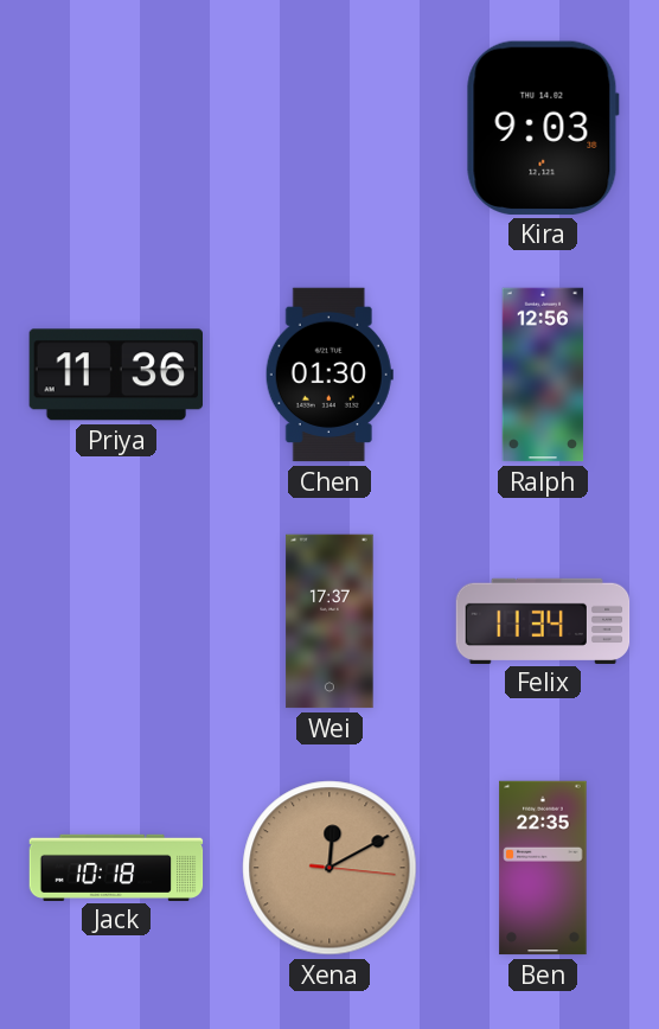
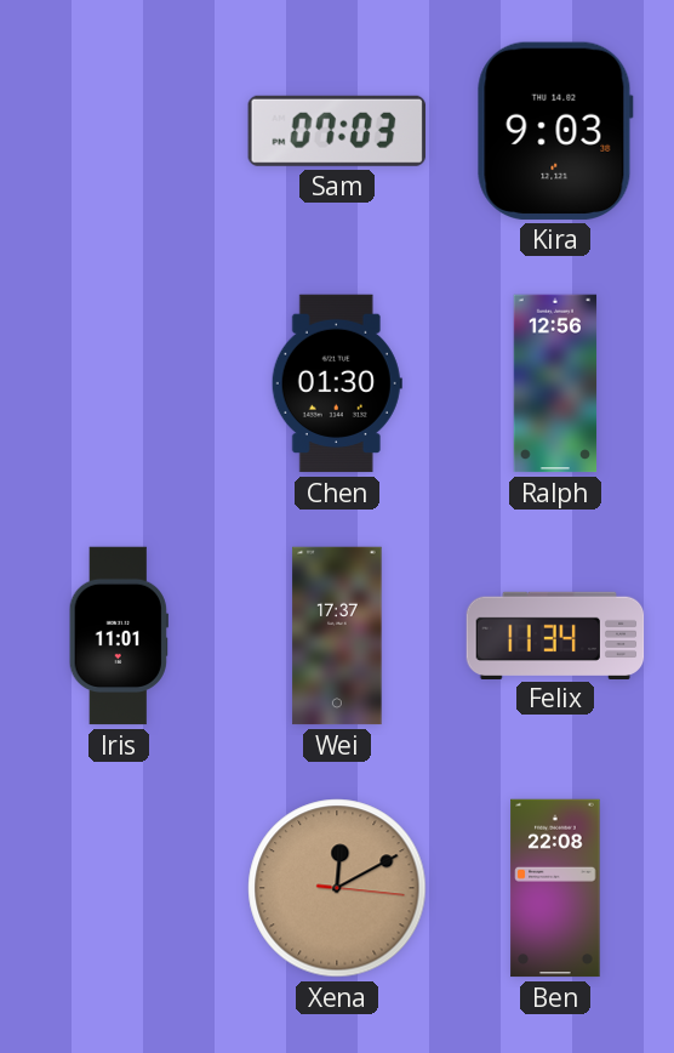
Sam: none -> 07:03 (337, 131)
Priya: 11:36 -> none (115, 375)
Iris: none -> 11:01 (119, 636)
Jack: 10:18 -> none (116, 867)
Ben: 22:35 -> 22:08 (555, 888)
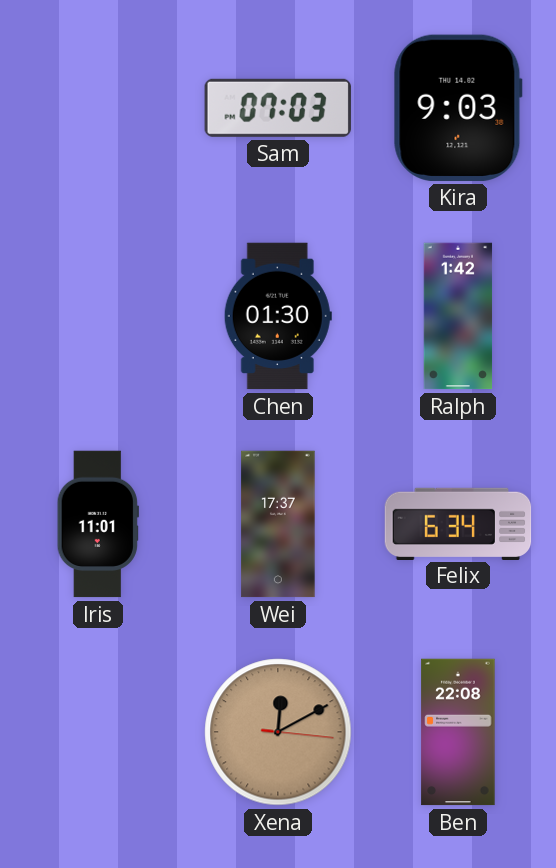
Ralph: 12:56 -> 1:42 (458, 316)
Felix: 11:34 -> 6:34 (458, 523)
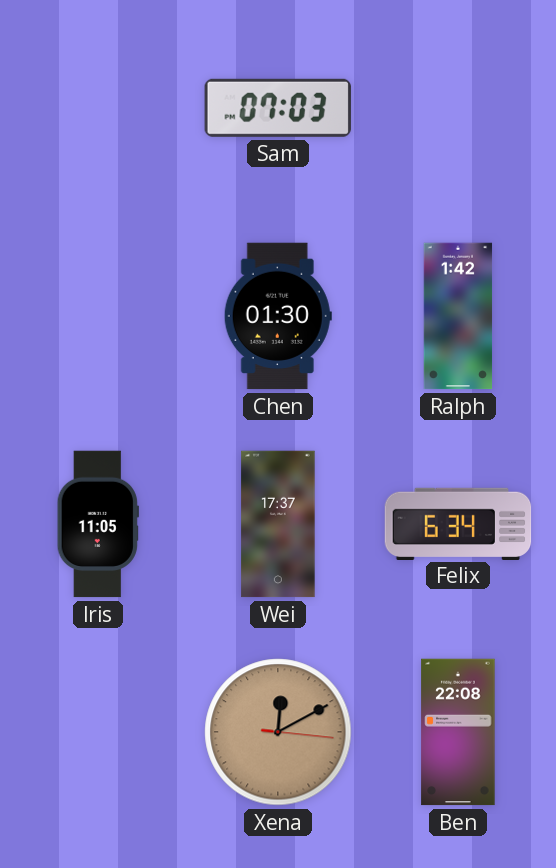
Kira: 9:03 -> none (458, 108)
Iris: 11:01 -> 11:05 (98, 524)
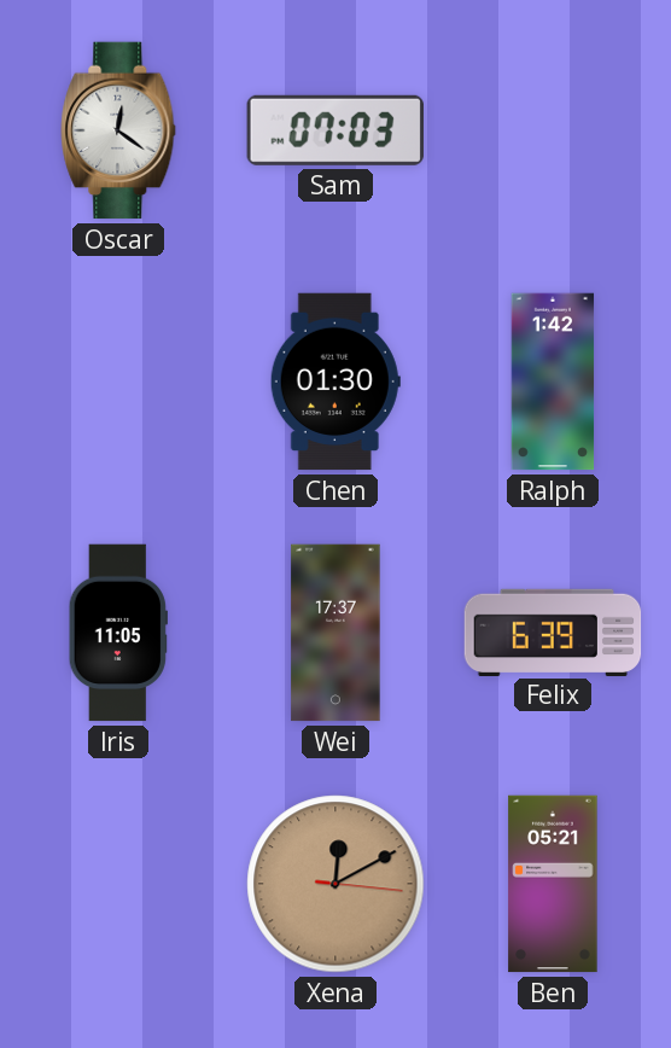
Oscar: none -> 12:21 (118, 130)
Felix: 6:34 -> 6:39 (553, 631)
Ben: 22:08 -> 05:21 (553, 884)
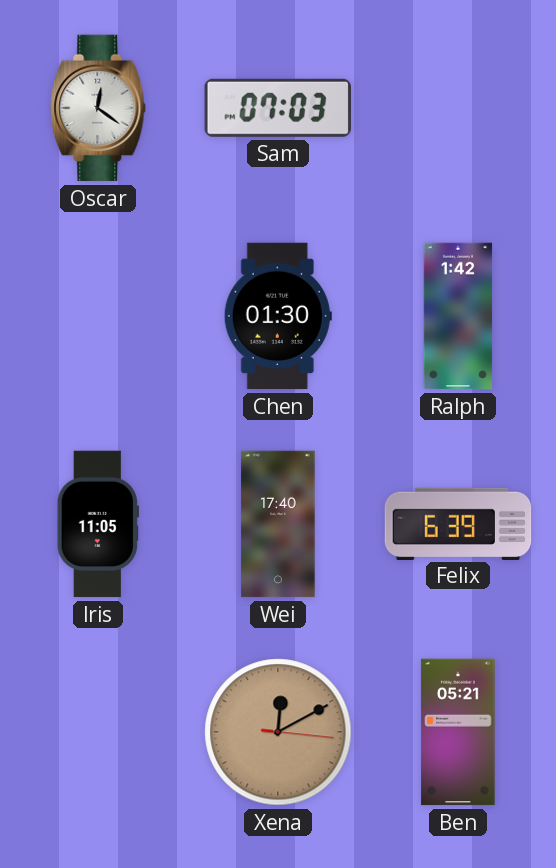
Wei: 17:37 -> 17:40 (278, 524)
